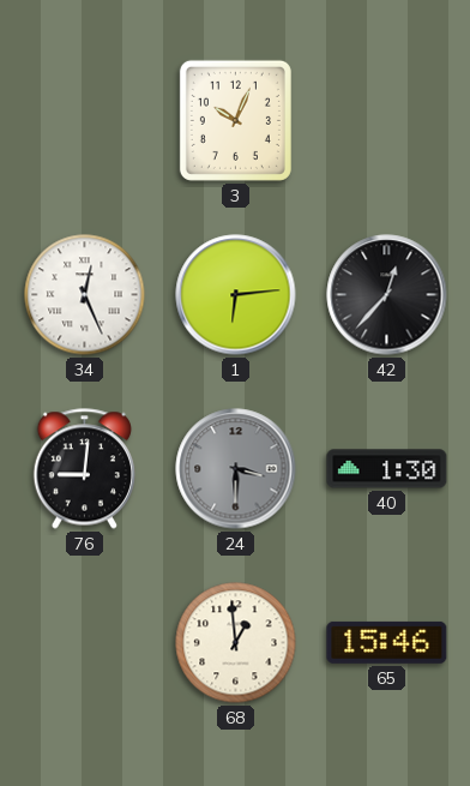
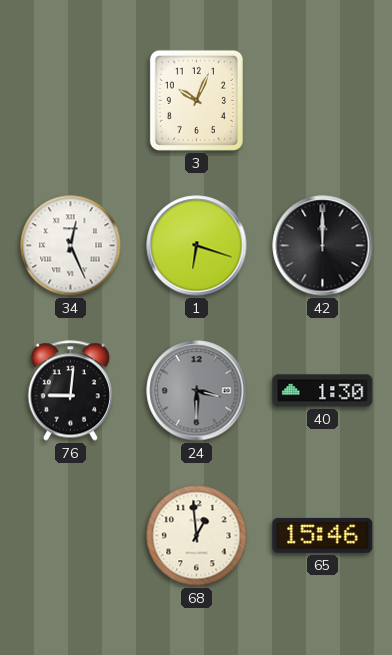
1: 6:14 -> 6:18 (197, 246)
42: 12:37 -> 12:00 (323, 246)
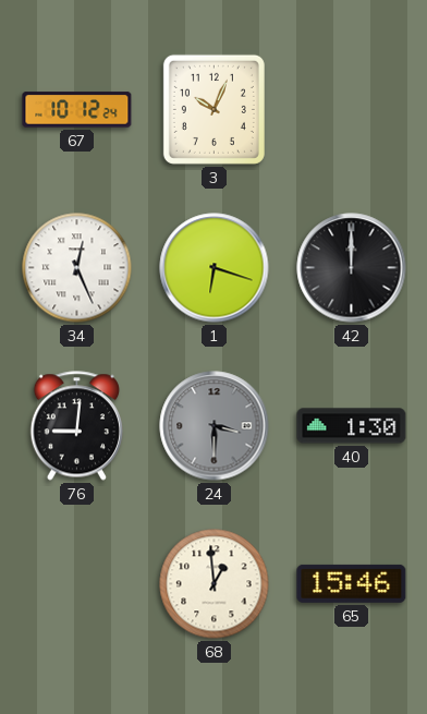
67: none -> 10:12 (77, 110)
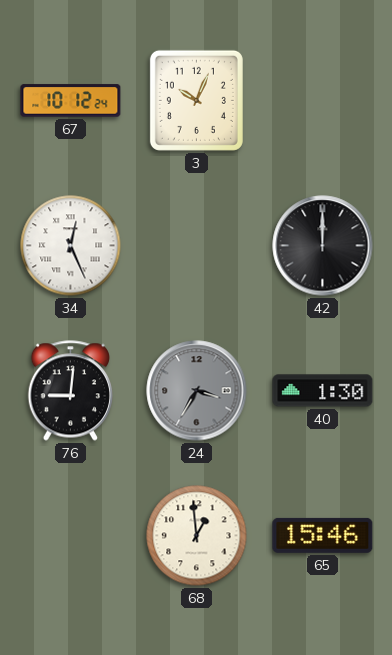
1: 6:18 -> none (215, 268)
24: 3:30 -> 3:35 (197, 391)
